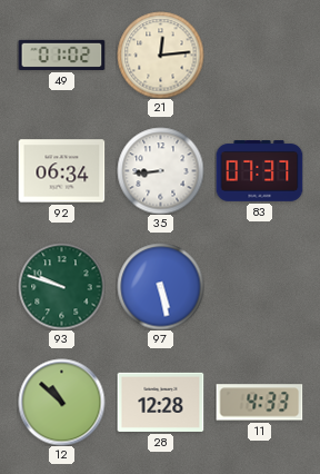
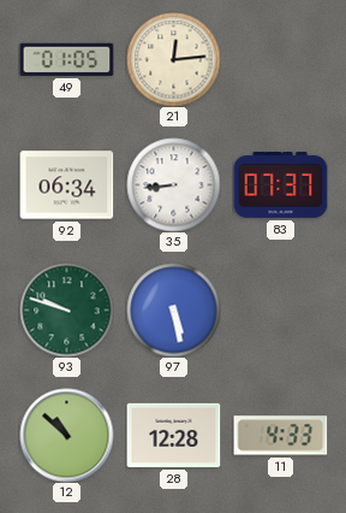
49: 01:02 -> 01:05 (66, 59)
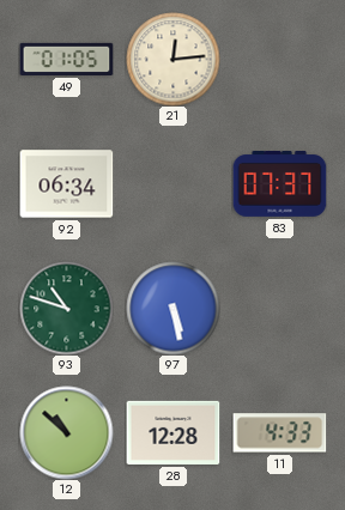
35: 8:44 -> none (173, 184)
93: 9:48 -> 10:48 (66, 308)
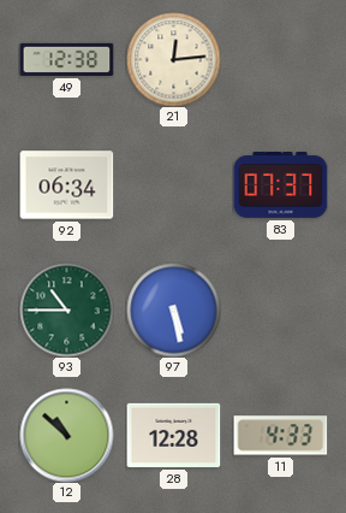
49: 01:05 -> 12:38 (66, 59)
93: 10:48 -> 10:45 (66, 309)
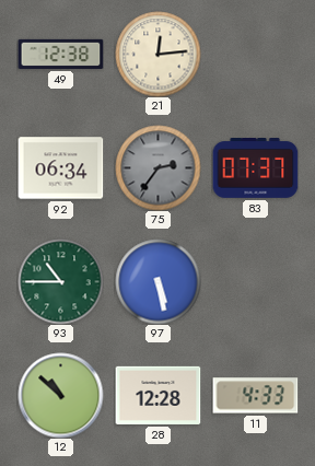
75: none -> 2:36 (157, 167)
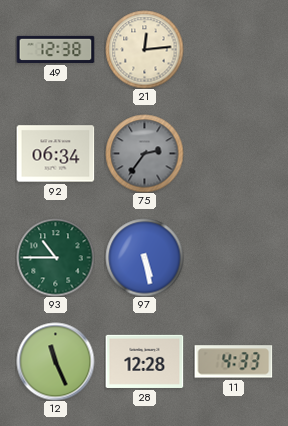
83: 07:37 -> none (255, 168)
12: 10:52 -> 11:26 (55, 361)
